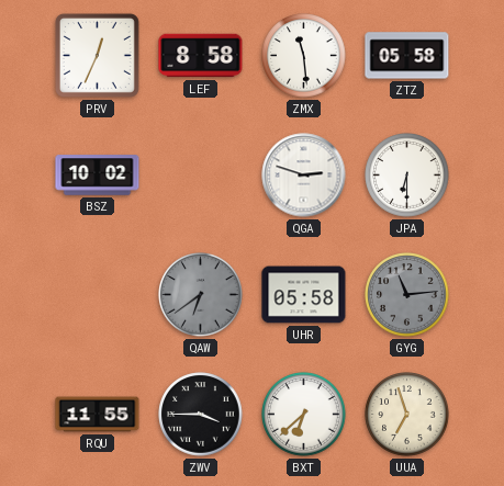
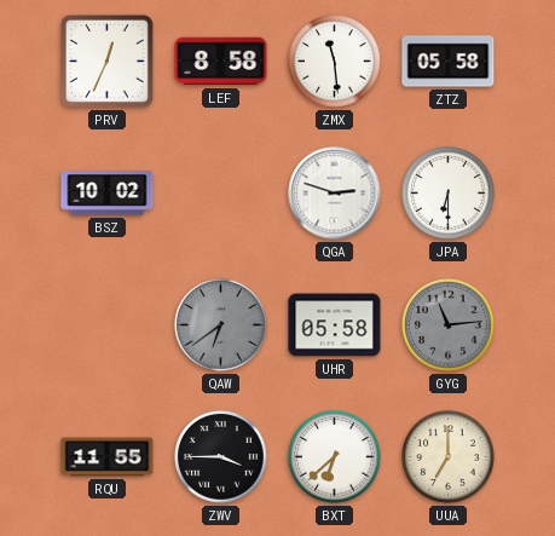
UUA: 6:57 -> 7:00 (449, 457)
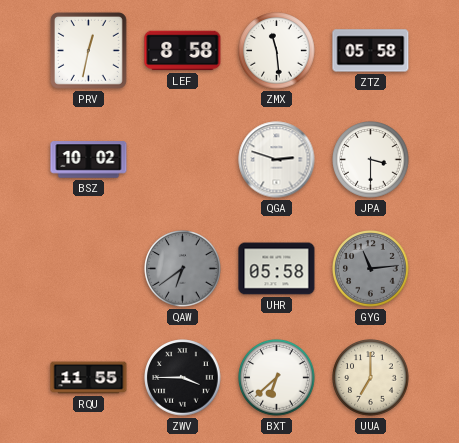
PRV: 12:34 -> 12:32 (88, 50)
JPA: 6:30 -> 3:30 (371, 160)
